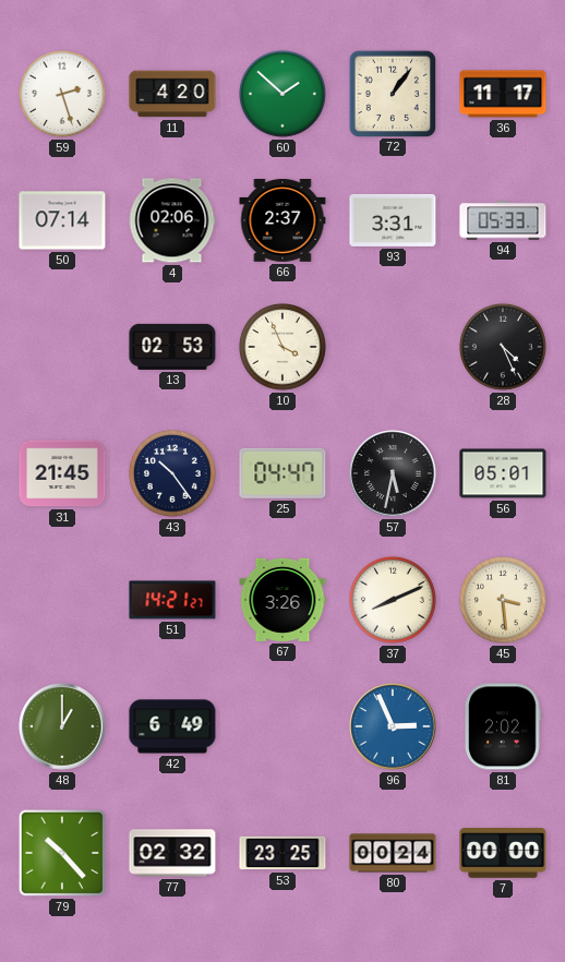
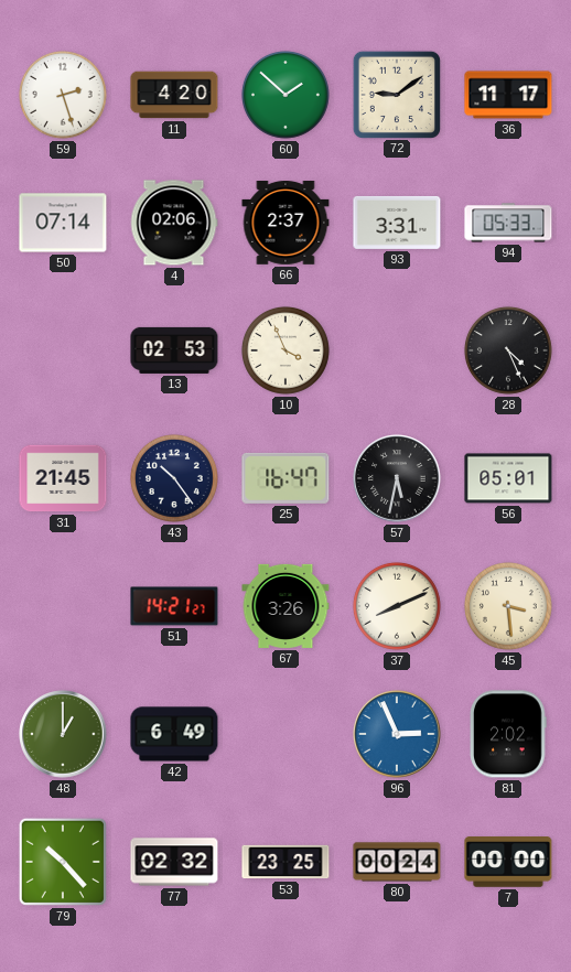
72: 1:06 -> 9:09 (396, 94)
25: 04:47 -> 16:47 (285, 478)
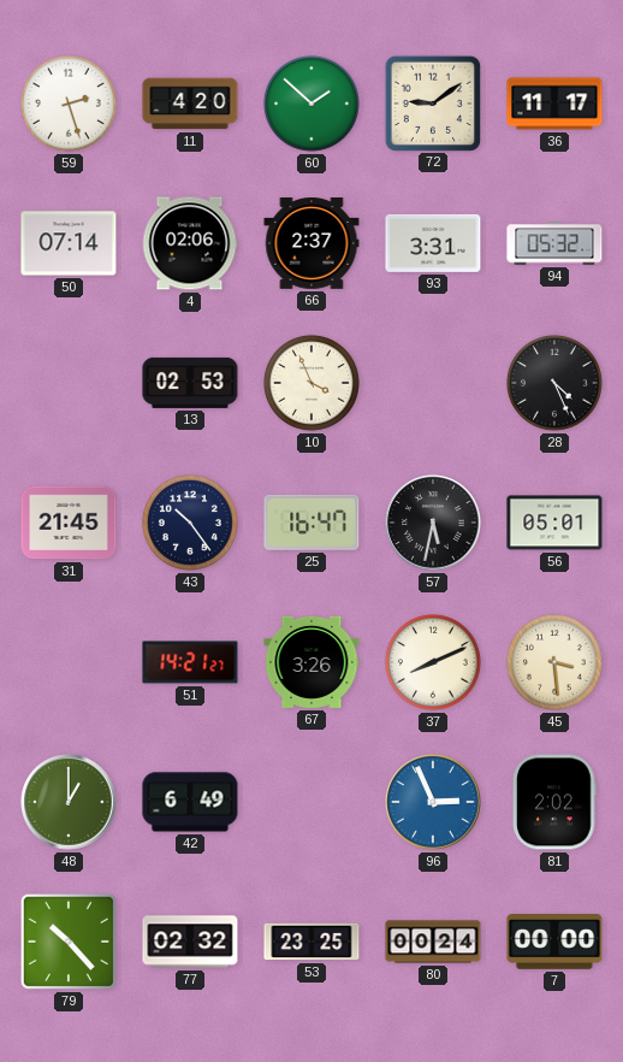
94: 05:33 -> 05:32 (554, 243)
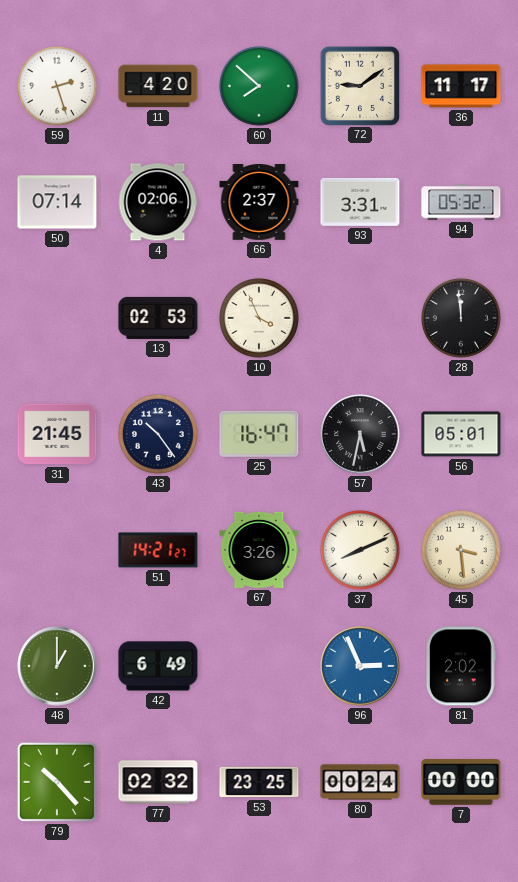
60: 1:52 -> 7:52 (259, 86)
28: 4:26 -> 11:59 (461, 318)
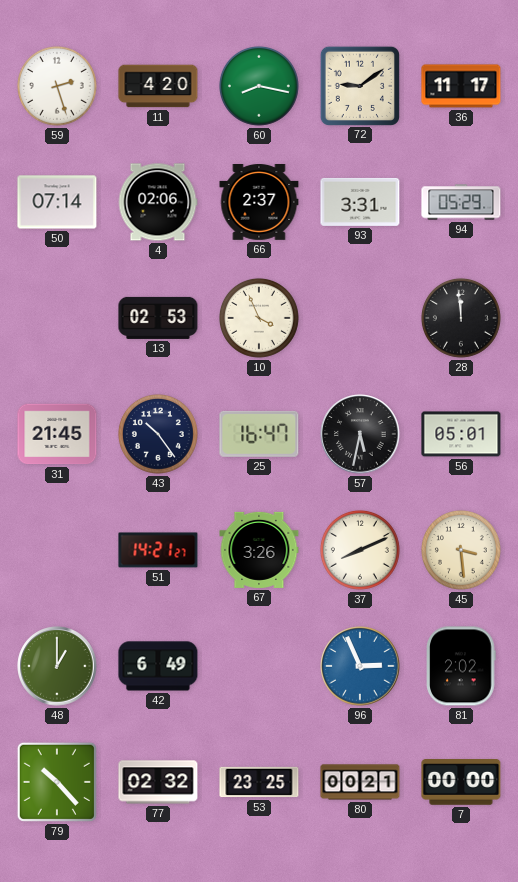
60: 7:52 -> 8:17 (259, 86)
94: 05:32 -> 05:29 (461, 202)
80: 00:24 -> 00:21 (360, 782)
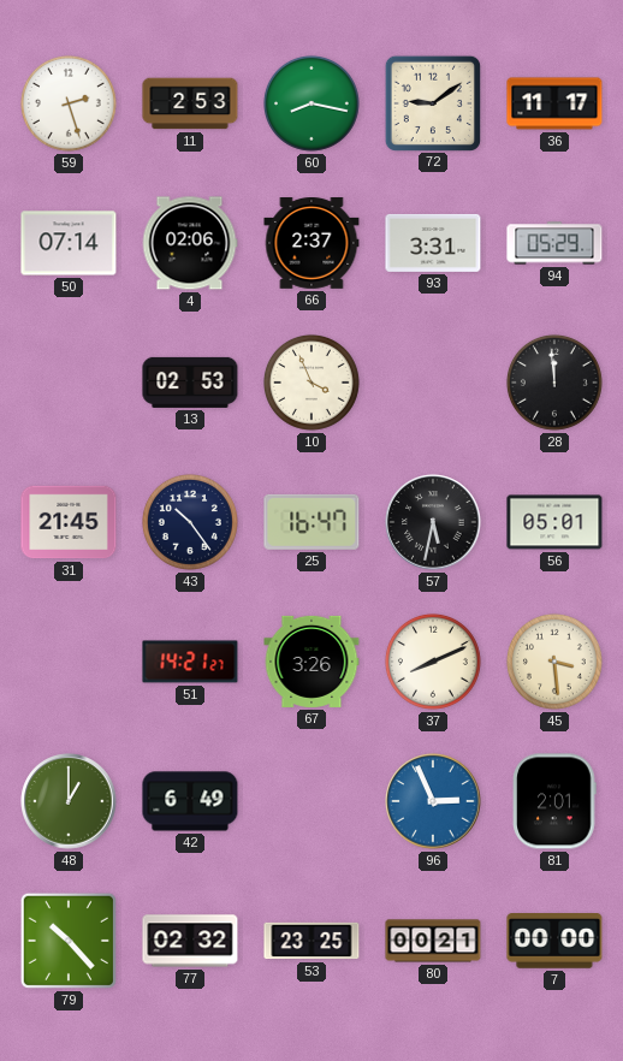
11: 4:20 -> 2:53 (190, 103)
81: 2:02 -> 2:01 (554, 801)
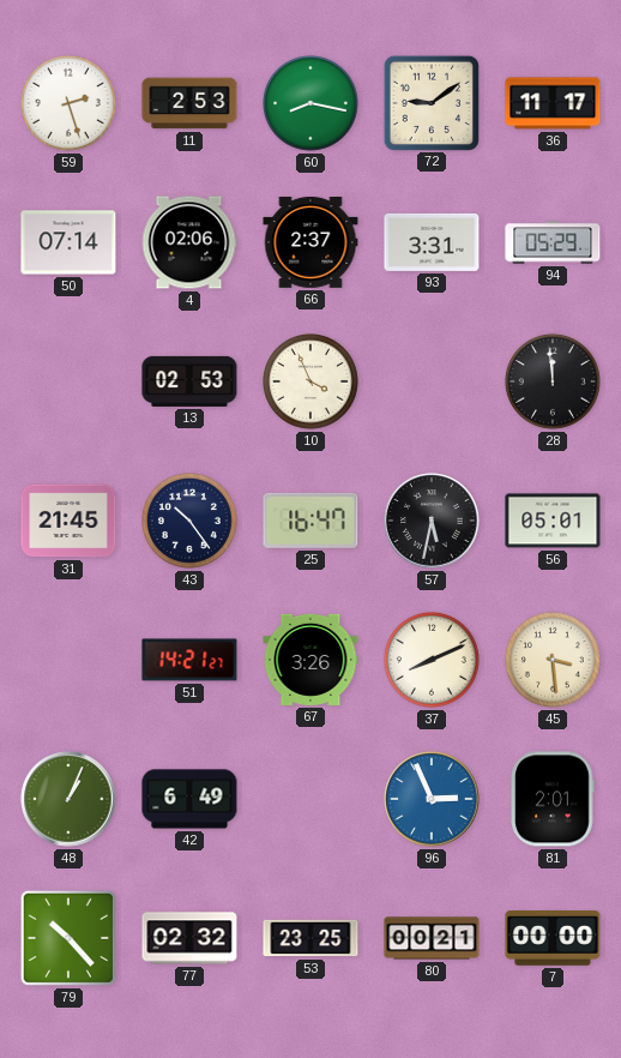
48: 1:00 -> 1:04 (68, 799)
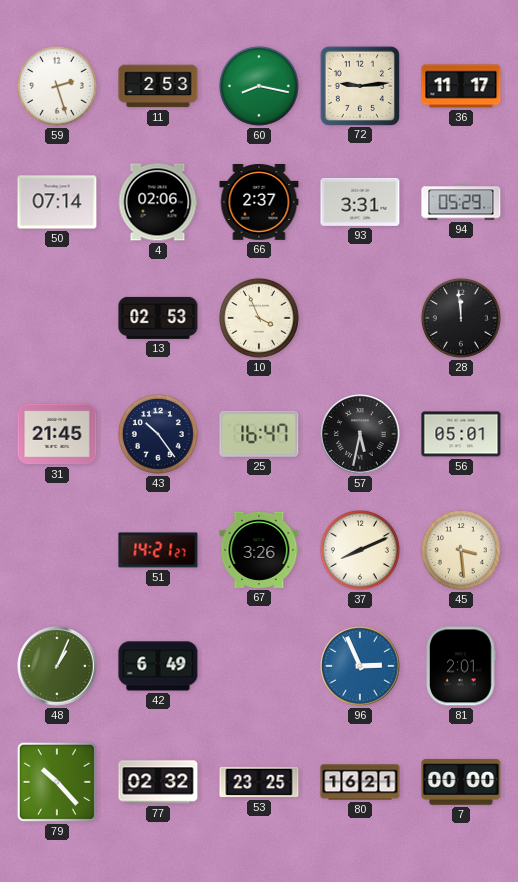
72: 9:09 -> 9:14 (359, 85)
80: 00:21 -> 16:21 (360, 782)
